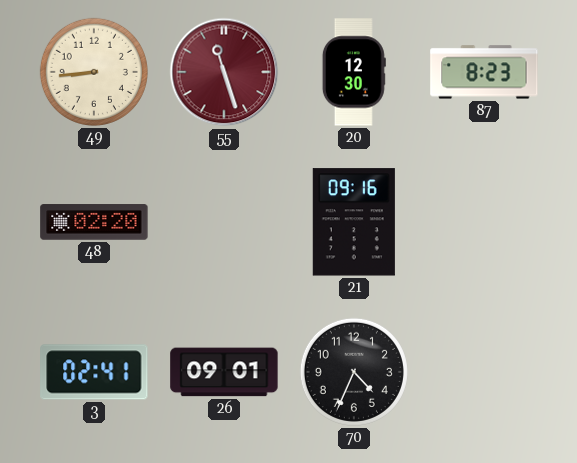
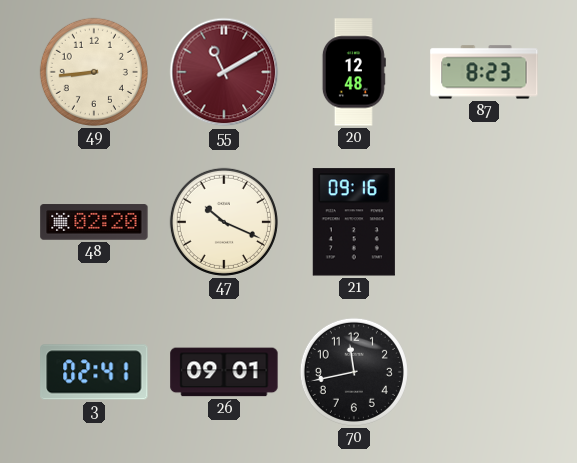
55: 11:27 -> 11:10 (224, 72)
20: 12:30 -> 12:48 (354, 72)
47: none -> 10:19 (224, 222)
70: 4:34 -> 11:43 (354, 372)
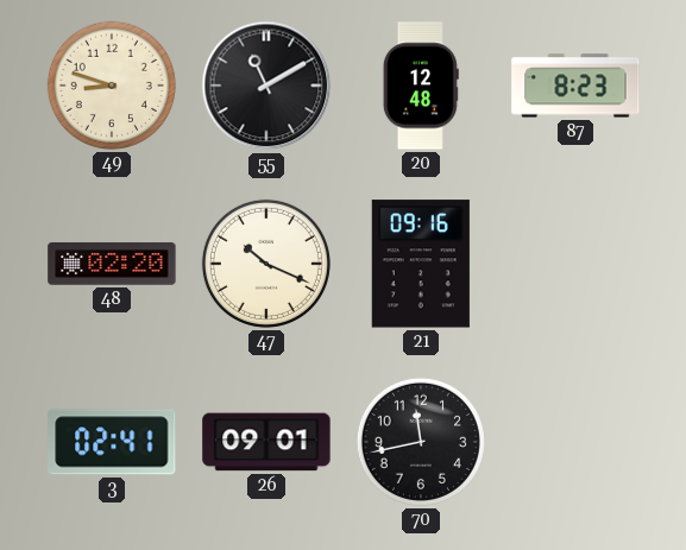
49: 8:44 -> 8:48 (112, 86)
55 dial: burgundy -> black (266, 86)
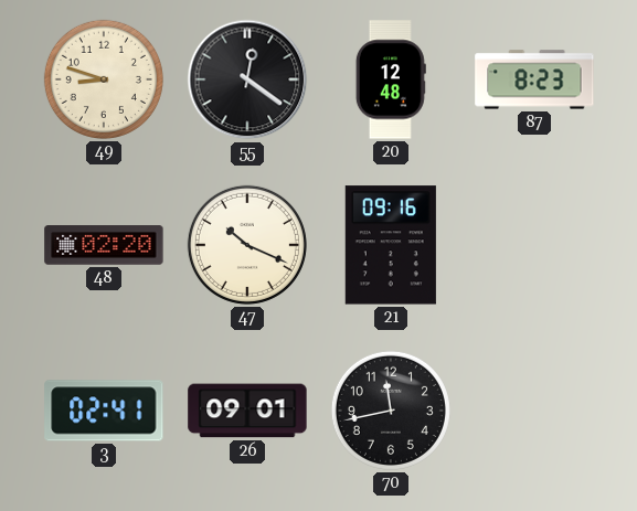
55: 11:10 -> 12:21 (247, 79)
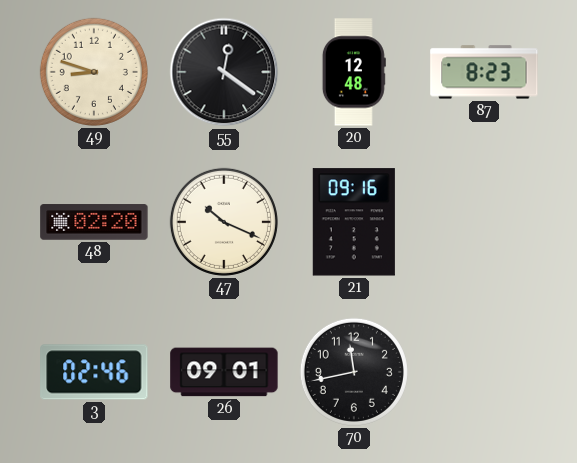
3: 02:41 -> 02:46 (94, 372)
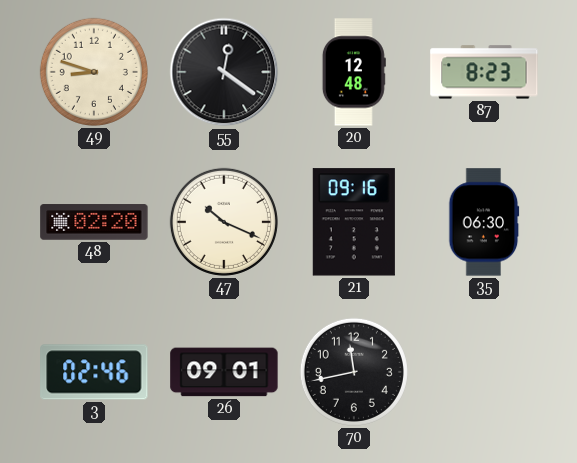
35: none -> 06:30 (484, 222)
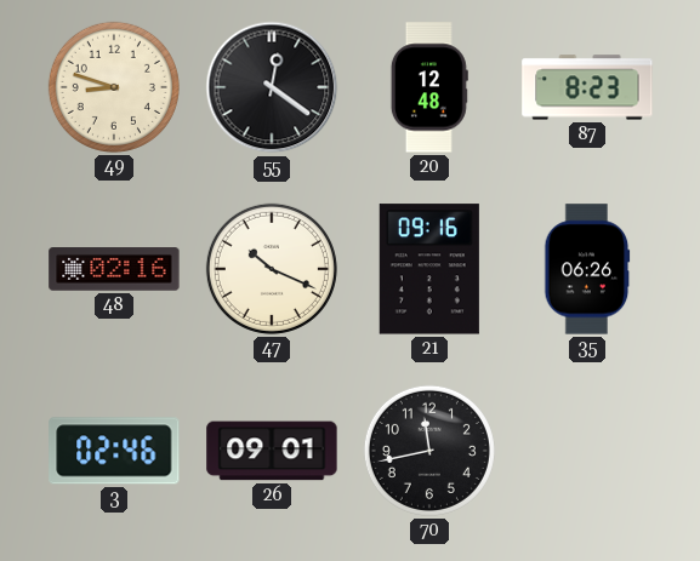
48: 02:20 -> 02:16 (114, 269)
35: 06:30 -> 06:26 (587, 269)
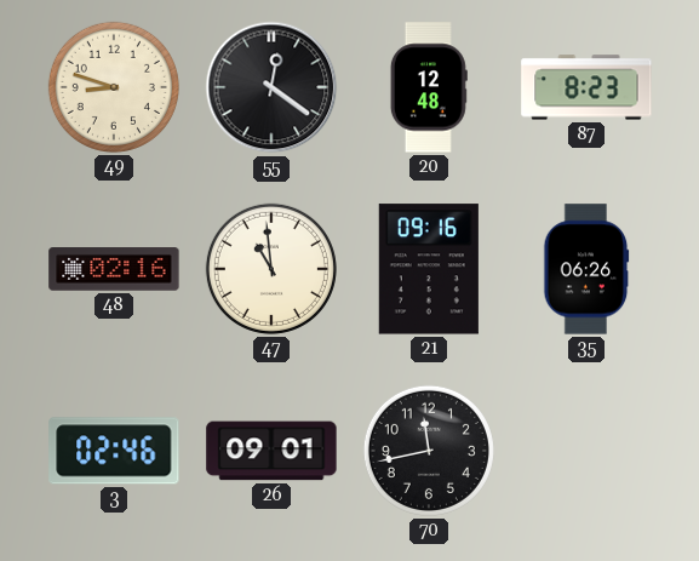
47: 10:19 -> 10:59 (271, 269)
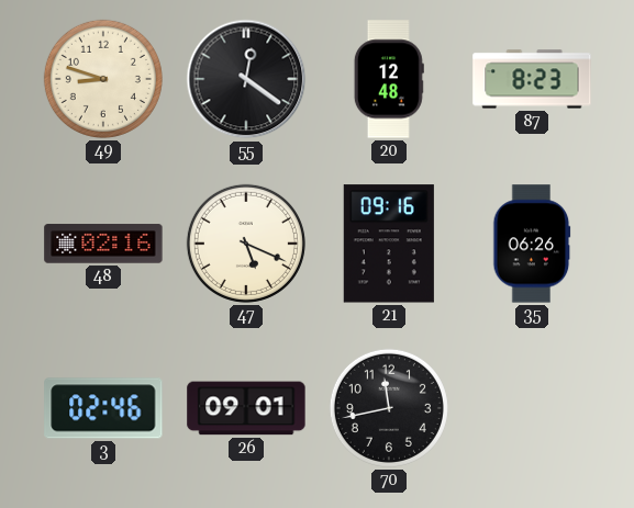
47: 10:59 -> 5:19 (246, 244)
